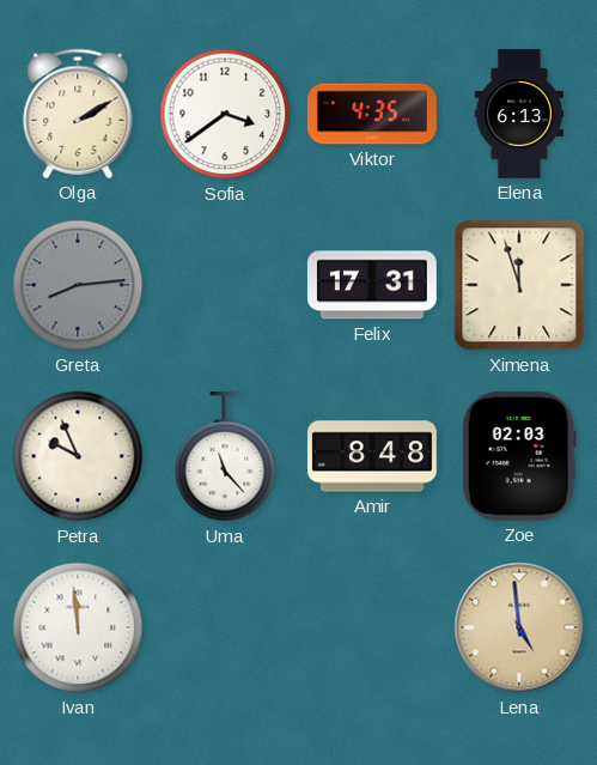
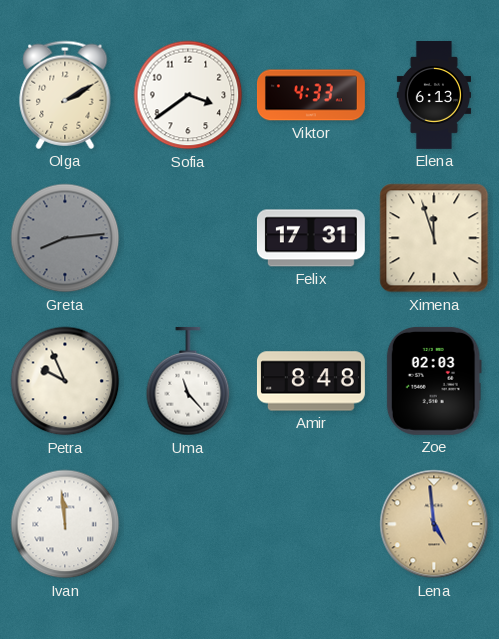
Viktor: 4:35 -> 4:33 (311, 95)
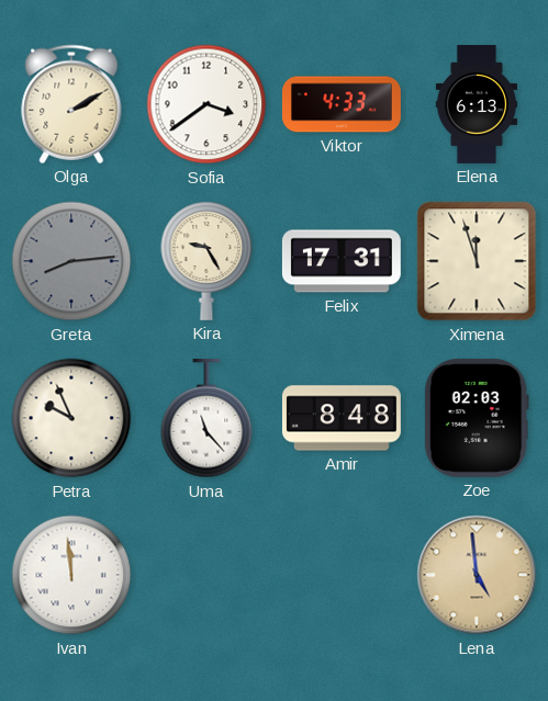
Kira: none -> 9:25 (206, 261)
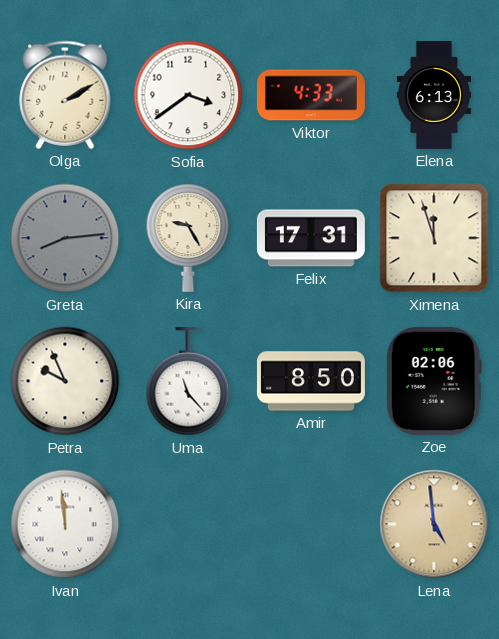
Amir: 8:48 -> 8:50 (311, 381)
Zoe: 02:03 -> 02:06 (434, 381)
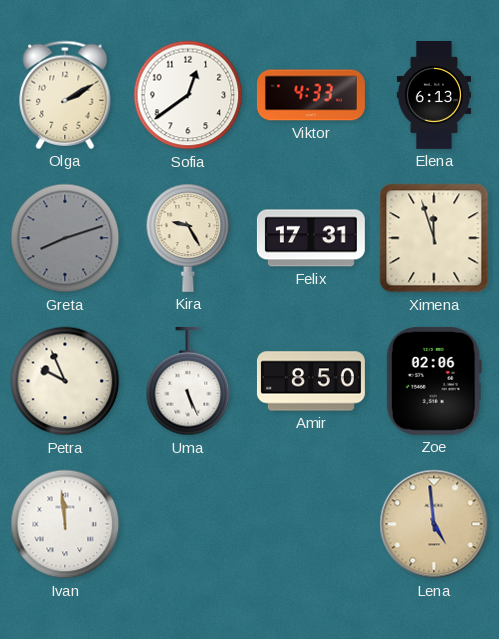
Sofia: 3:39 -> 12:39 (188, 95)
Greta: 8:14 -> 8:12 (65, 238)
Uma: 11:23 -> 5:26 (188, 381)
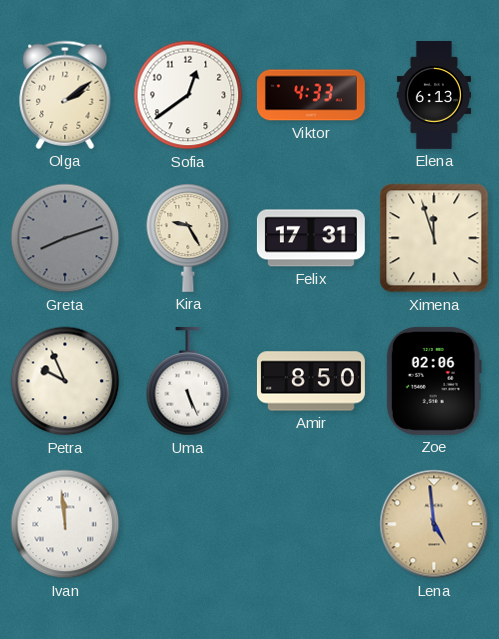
Olga: 2:10 -> 2:09 (65, 95)
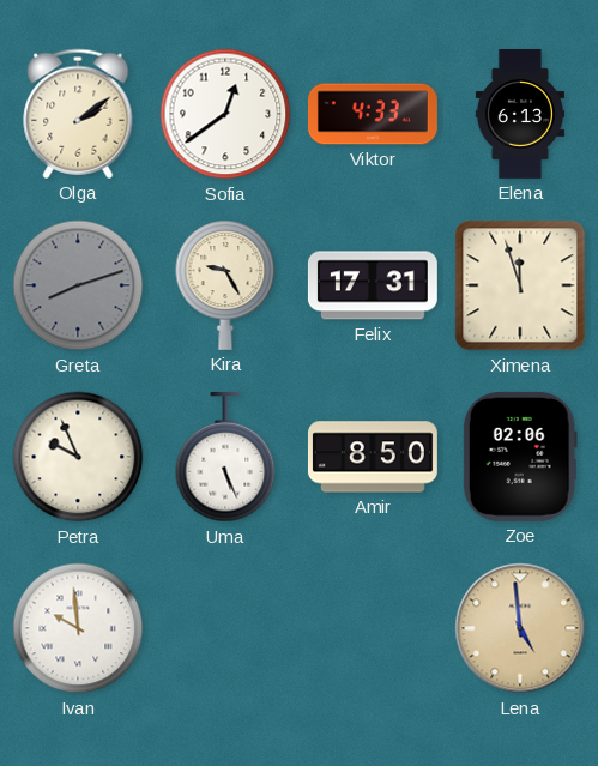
Ivan: 11:59 -> 9:59 (78, 628)
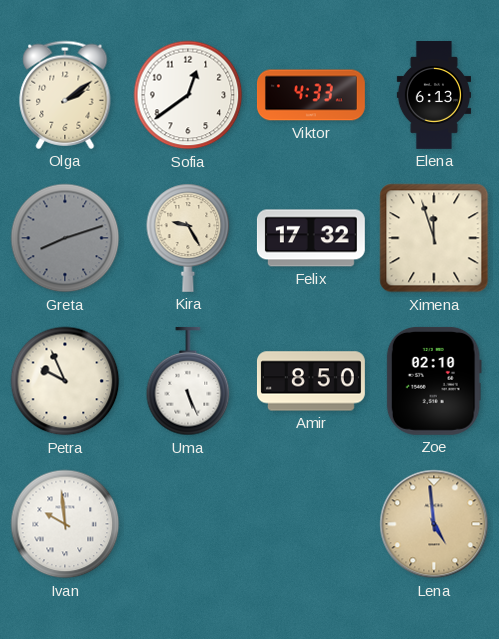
Felix: 17:31 -> 17:32 (311, 238)
Zoe: 02:06 -> 02:10 (434, 381)
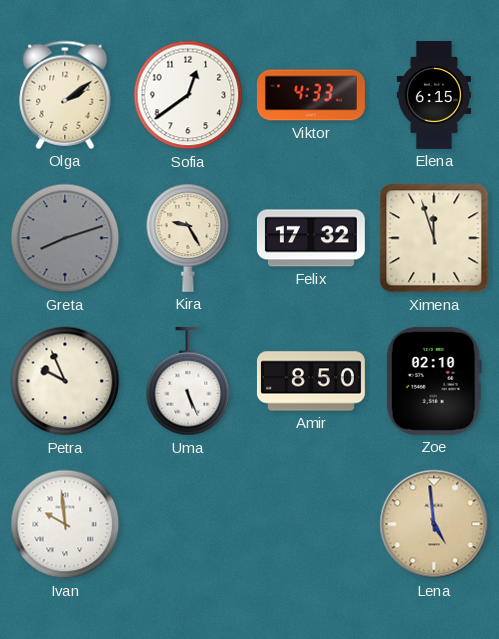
Elena: 6:13 -> 6:15 (433, 96)
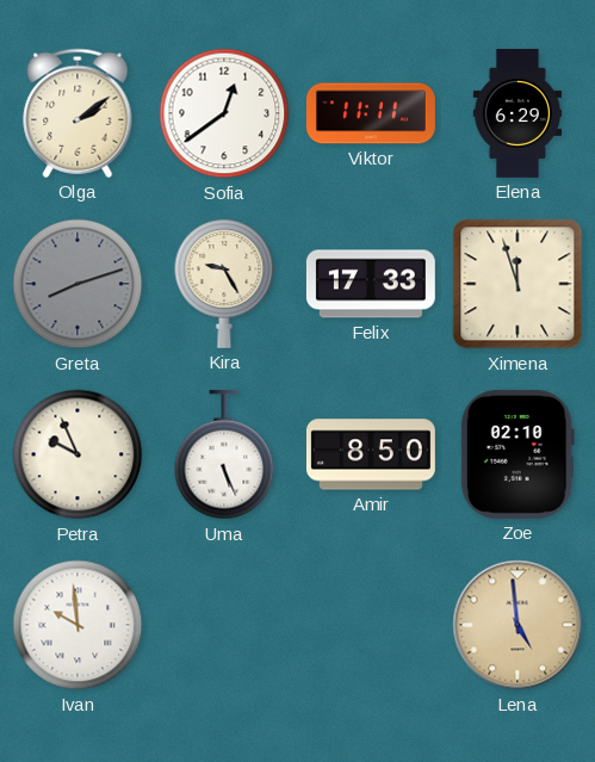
Viktor: 4:33 -> 11:11 (371, 113)
Elena: 6:15 -> 6:29 (516, 114)
Felix: 17:32 -> 17:33 (371, 284)
